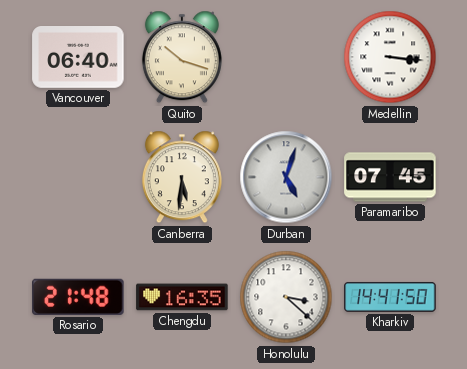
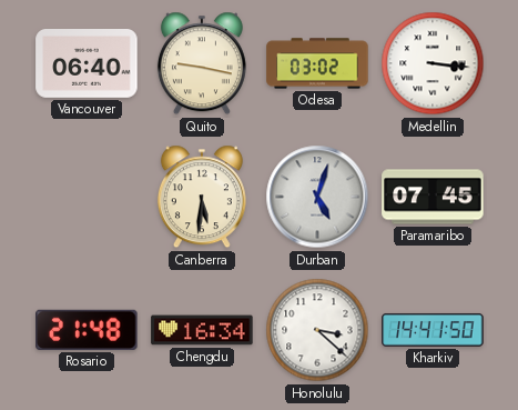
Quito: 10:18 -> 9:17 (202, 63)
Odesa: none -> 03:02 (317, 63)
Chengdu: 16:35 -> 16:34 (202, 330)
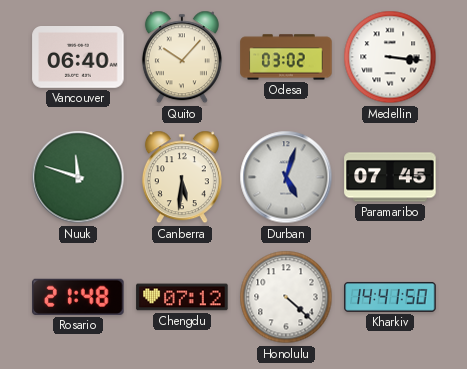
Quito: 9:17 -> 10:07 (182, 57)
Nuuk: none -> 11:48 (78, 177)
Chengdu: 16:34 -> 07:12 (182, 297)
Honolulu: 3:22 -> 4:22 (286, 297)
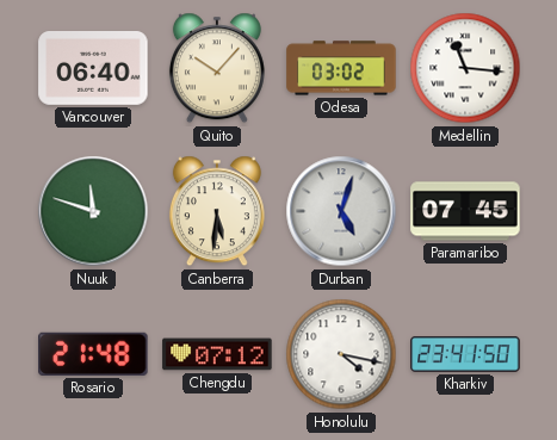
Medellin: 3:16 -> 11:16 (465, 68)
Honolulu: 4:22 -> 4:17 (341, 354)
Kharkiv: 14:41 -> 23:41 (465, 354)
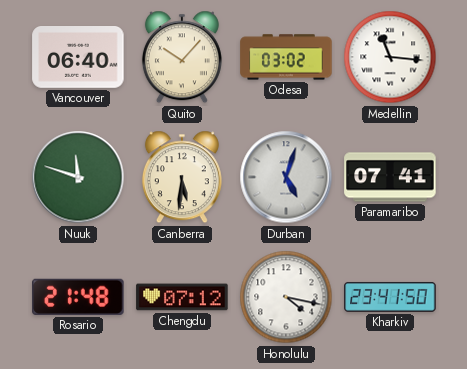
Paramaribo: 07:45 -> 07:41 (390, 177)
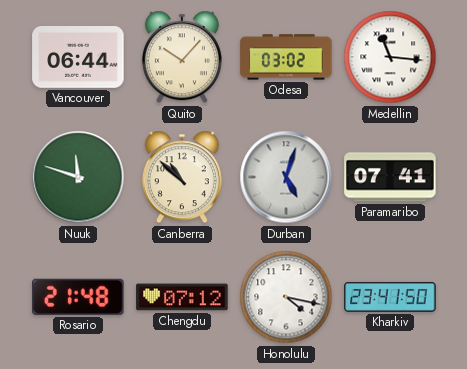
Vancouver: 06:40 -> 06:44 (78, 58)
Canberra: 5:31 -> 10:52 (182, 177)
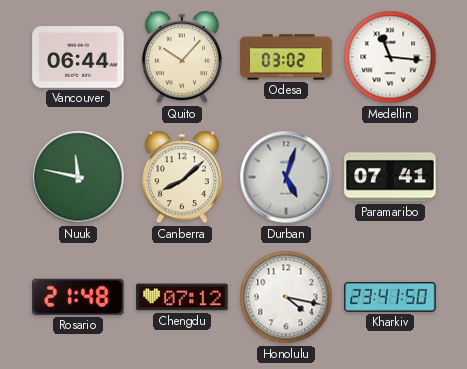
Nuuk: 11:48 -> 11:47 (78, 177)
Canberra: 10:52 -> 8:08 (182, 177)
